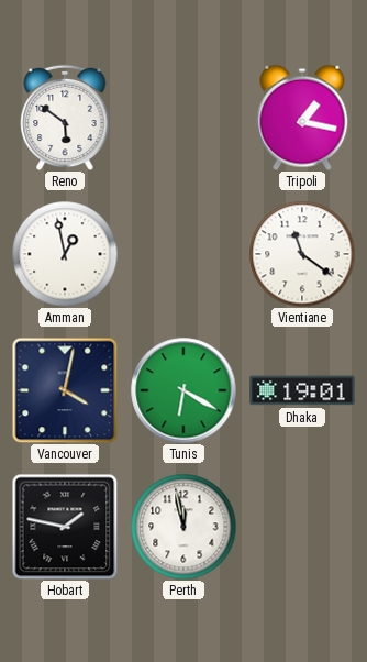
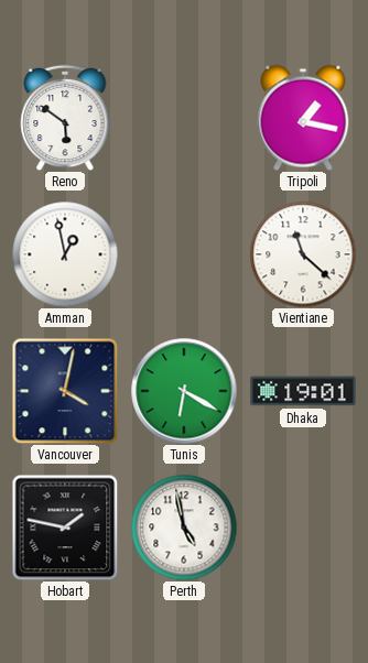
Vientiane: 11:21 -> 11:22 (303, 254)
Perth: 11:58 -> 4:58 (184, 528)
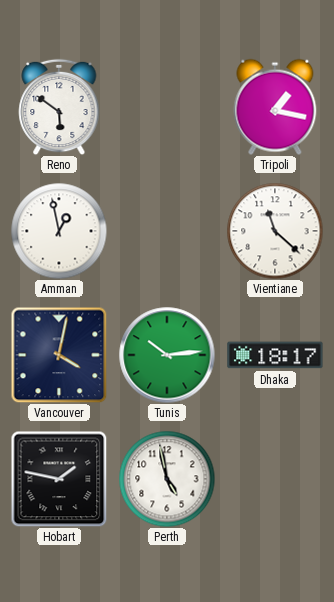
Tunis: 6:20 -> 10:14 (167, 355)
Dhaka: 19:01 -> 18:17 (275, 355)
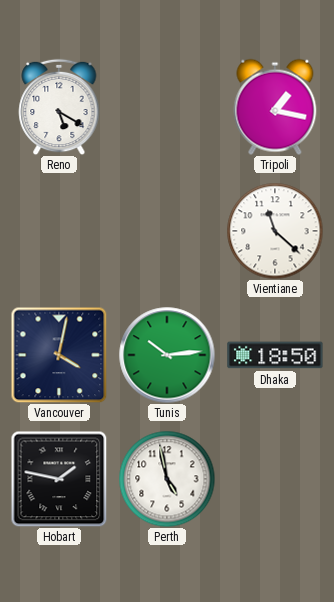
Reno: 5:51 -> 5:20 (59, 107)
Amman: 12:58 -> none (59, 231)
Dhaka: 18:17 -> 18:50 (275, 355)
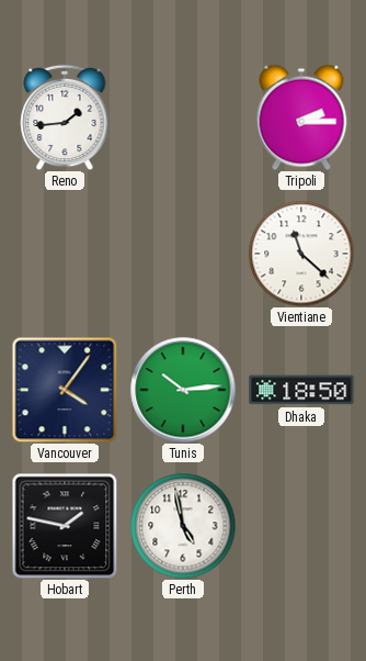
Reno: 5:20 -> 1:44 (65, 117)
Tripoli: 1:17 -> 2:15 (301, 117)
Vancouver: 4:02 -> 4:06 (65, 390)
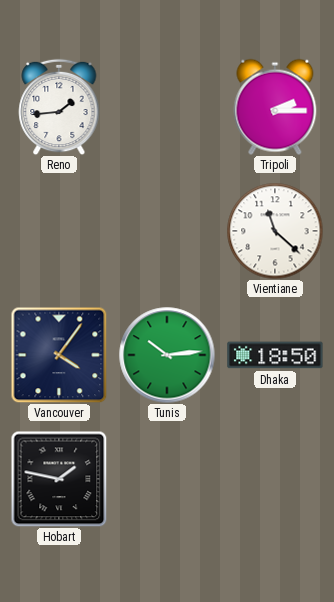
Perth: 4:58 -> none (183, 526)
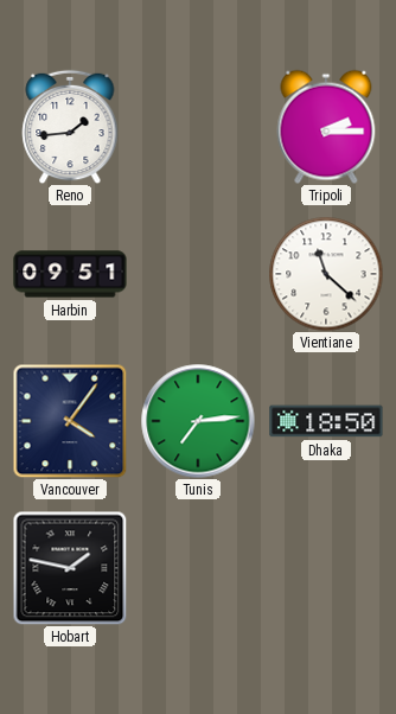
Harbin: none -> 09:51 (70, 274)
Tunis: 10:14 -> 7:14 (198, 421)
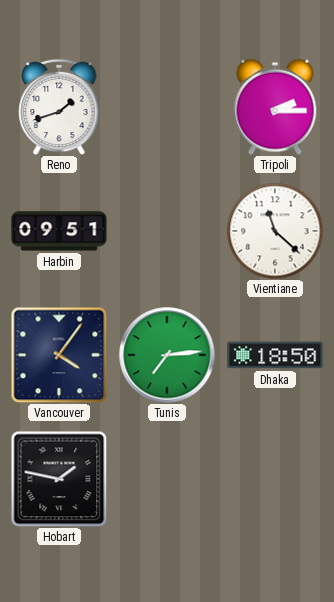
Reno: 1:44 -> 1:42 (59, 107)
